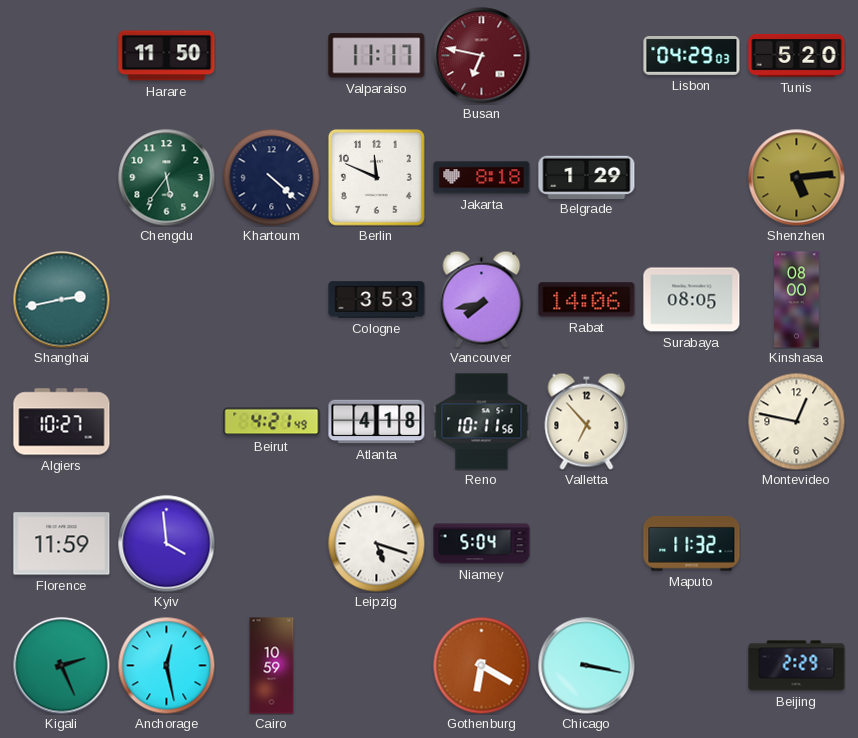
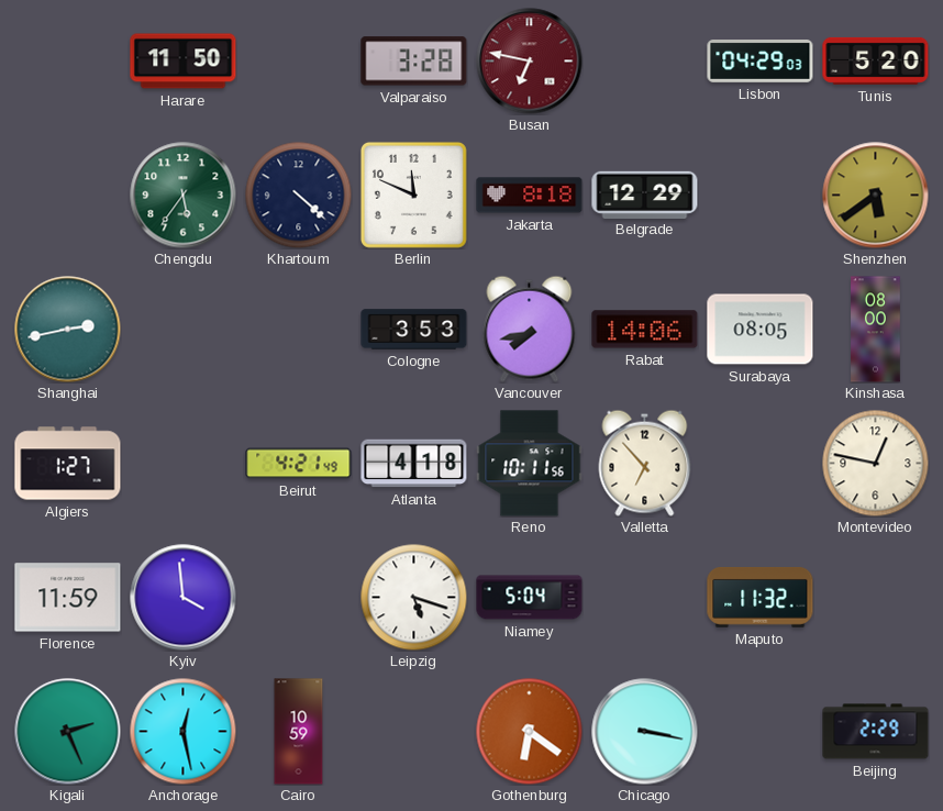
Valparaiso: 11:17 -> 3:28 (414, 62)
Belgrade: 1:29 -> 12:29 (645, 195)
Shenzhen: 5:14 -> 5:39 (876, 196)
Algiers: 10:27 -> 1:27 (68, 464)
Gothenburg: 6:20 -> 6:21 (529, 731)
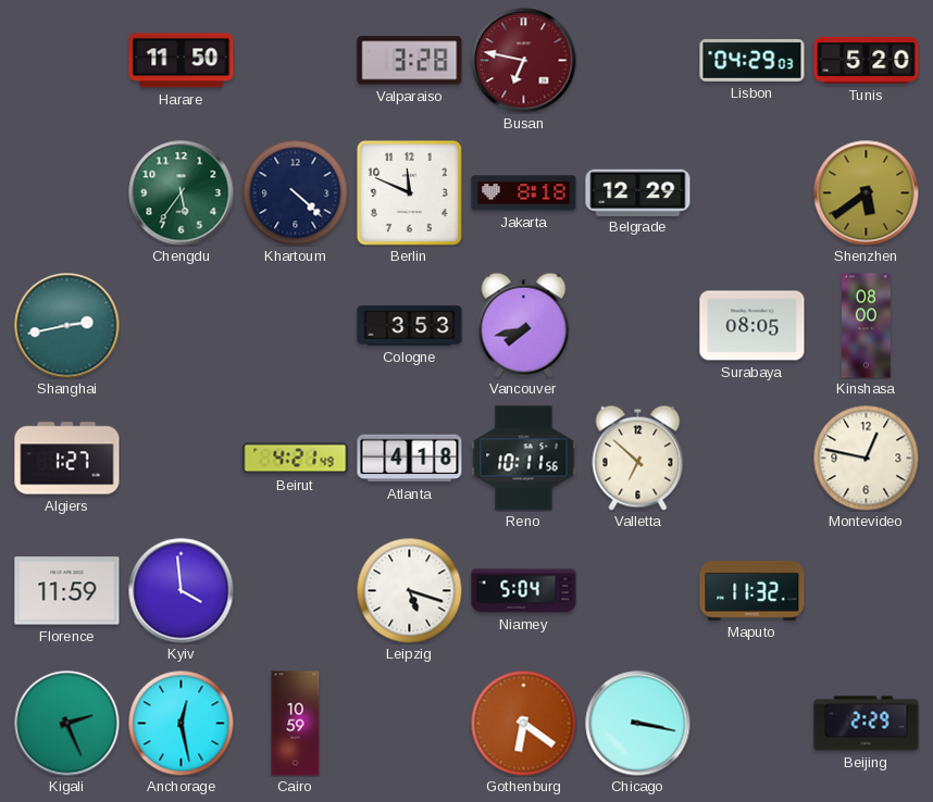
Rabat: 14:06 -> none (645, 330)
Valletta: 6:53 -> 6:52 (638, 458)
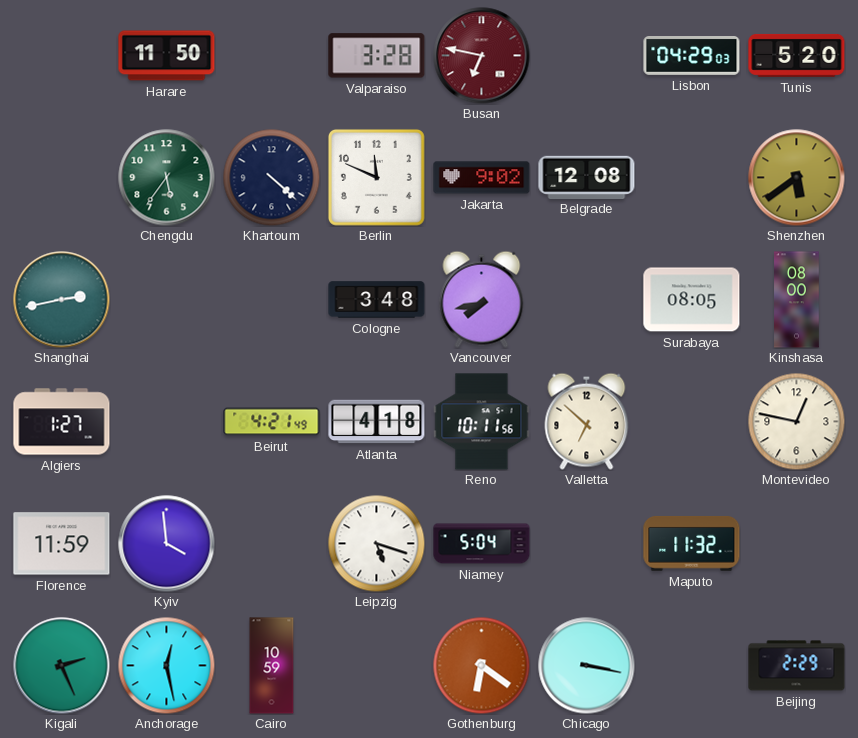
Jakarta: 8:18 -> 9:02 (482, 178)
Belgrade: 12:29 -> 12:08 (587, 177)
Cologne: 3:53 -> 3:48 (377, 300)
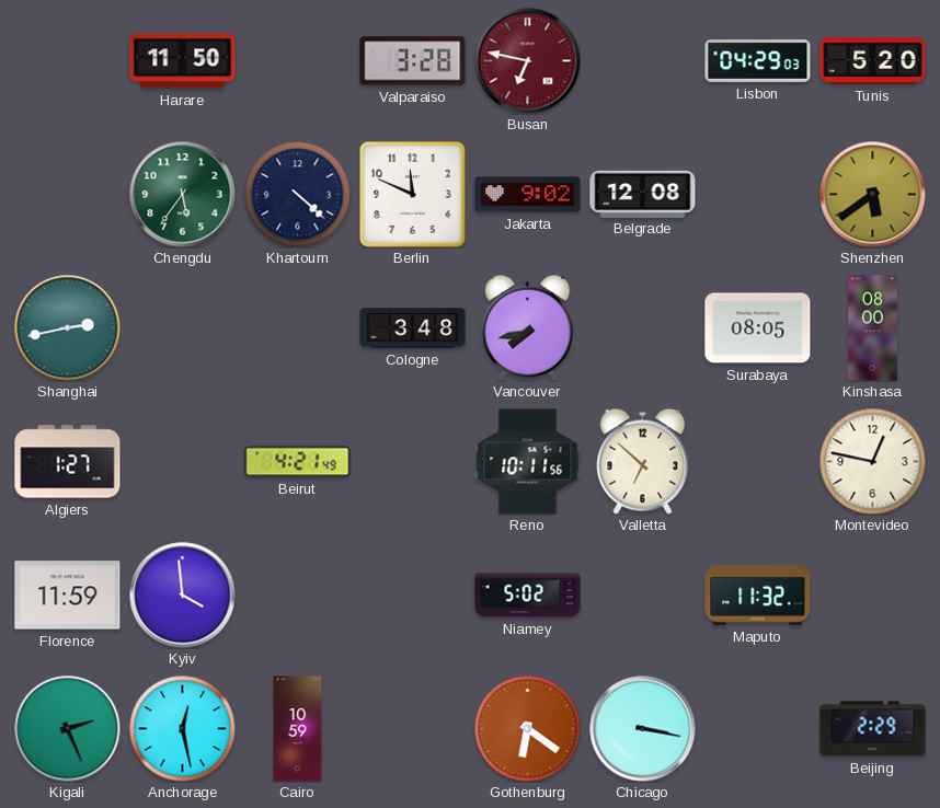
Atlanta: 4:18 -> none (377, 422)
Leipzig: 5:18 -> none (376, 543)
Niamey: 5:04 -> 5:02 (528, 596)
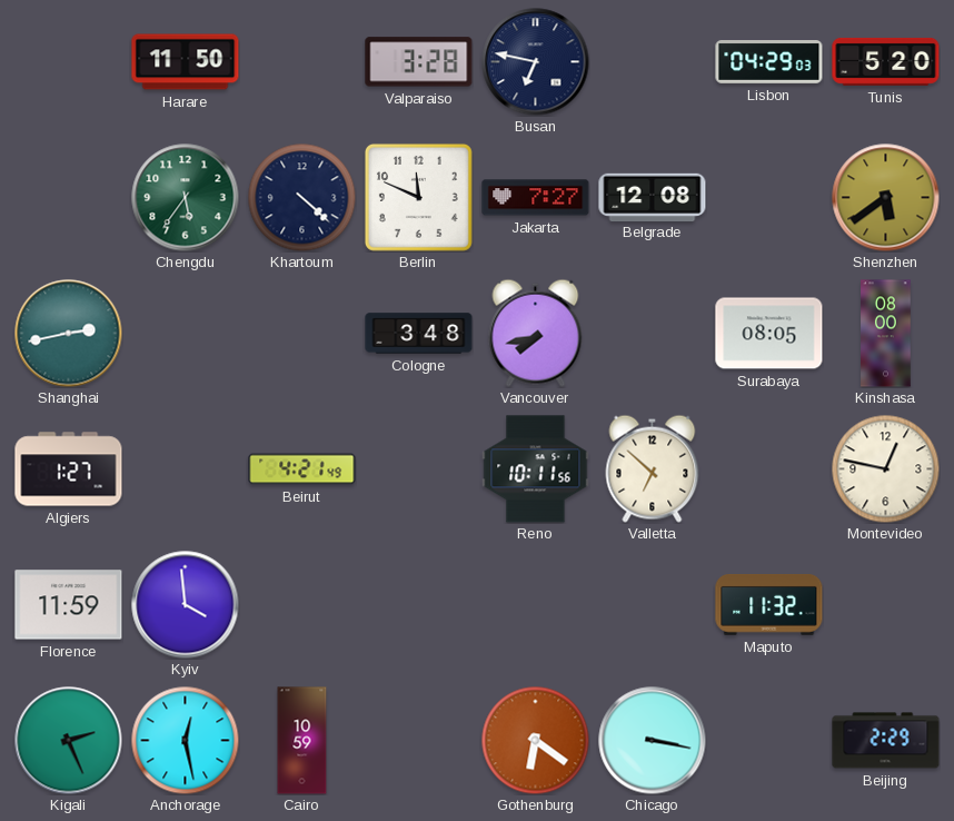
Busan dial: burgundy -> navy (536, 62)
Jakarta: 9:02 -> 7:27 (536, 198)
Niamey: 5:02 -> none (528, 596)
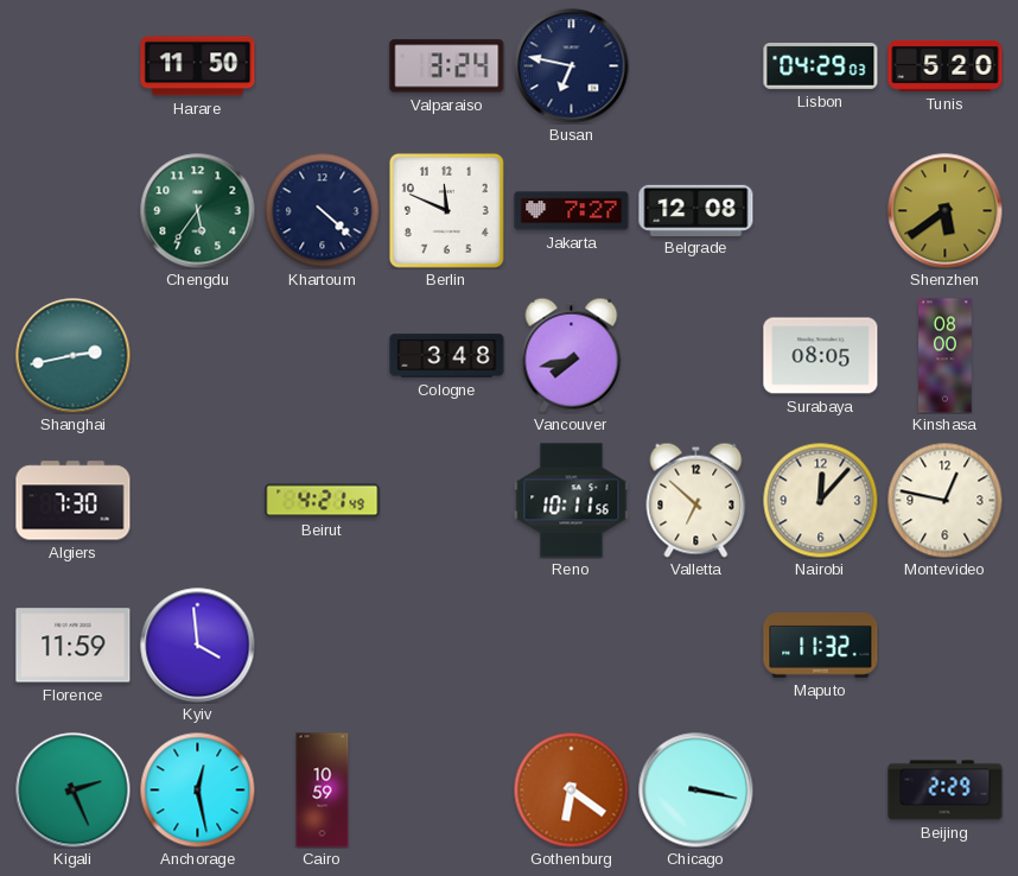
Valparaiso: 3:28 -> 3:24 (447, 66)
Algiers: 1:27 -> 7:30 (74, 501)
Nairobi: none -> 12:07 (820, 500)
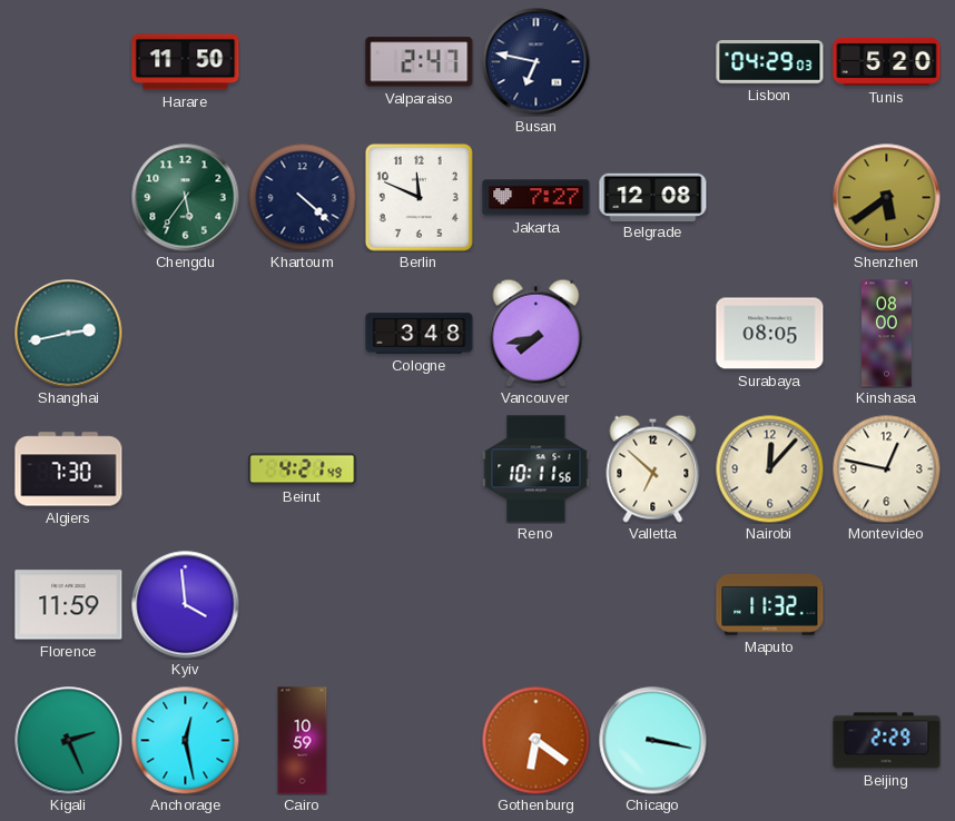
Valparaiso: 3:24 -> 2:47 (420, 62)
